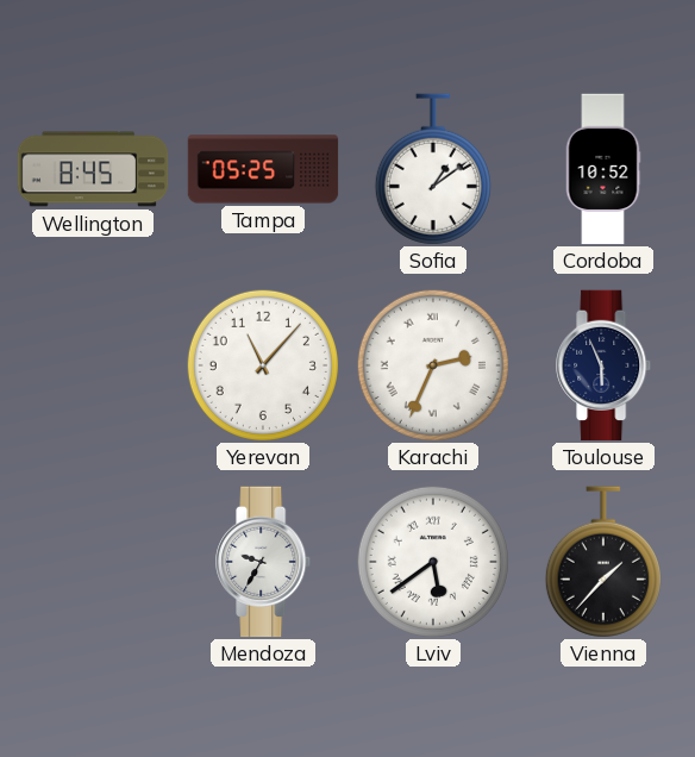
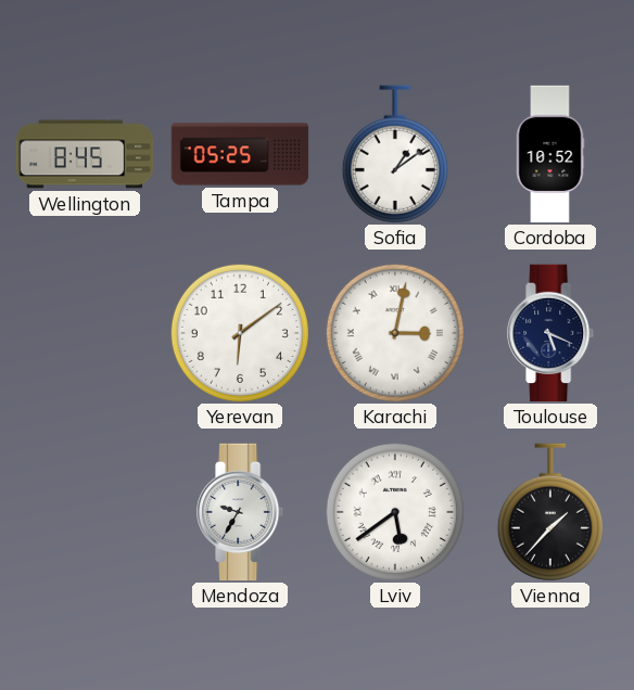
Yerevan: 11:07 -> 6:09 (240, 333)
Karachi: 2:34 -> 3:02 (395, 333)
Toulouse: 5:56 -> 5:19 (551, 333)
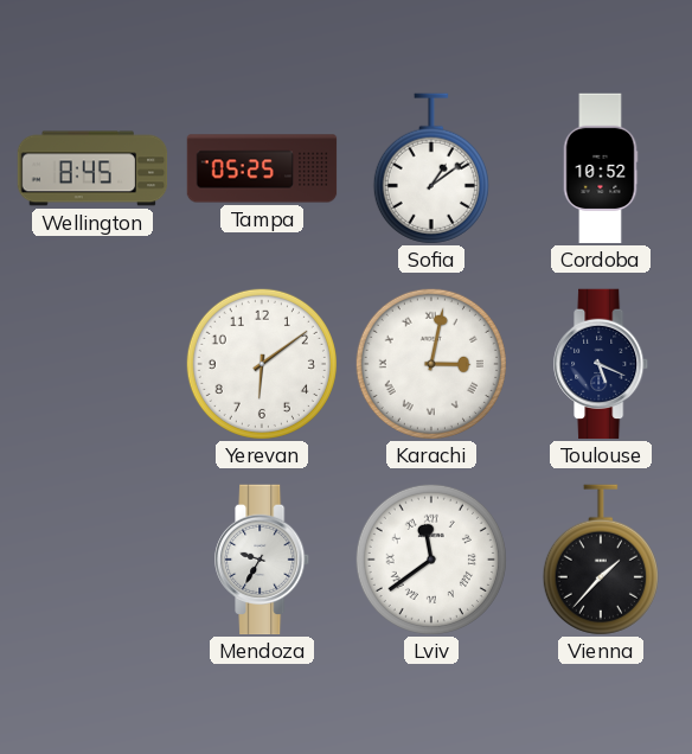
Lviv: 5:39 -> 11:39 (431, 560)
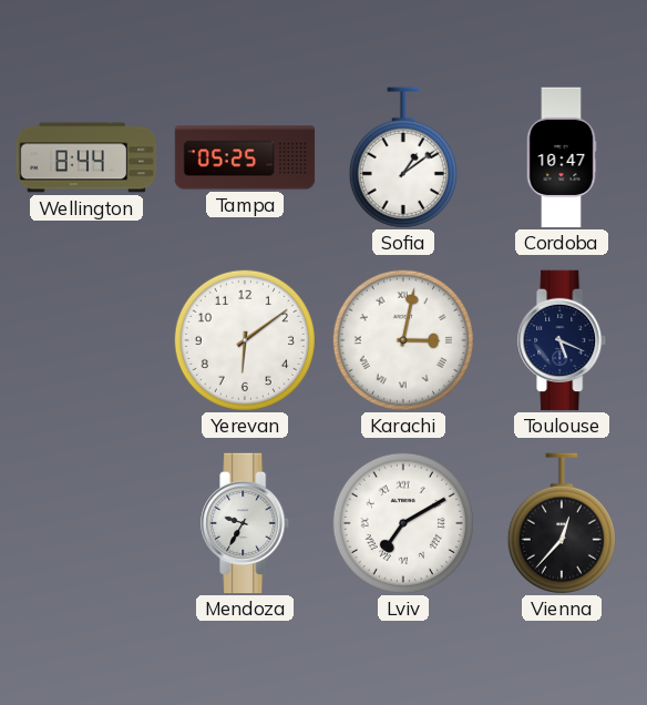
Wellington: 8:45 -> 8:44 (86, 157)
Cordoba: 10:52 -> 10:47 (562, 157)
Lviv: 11:39 -> 7:10 (403, 523)
Vienna: 1:37 -> 12:37 (562, 523)
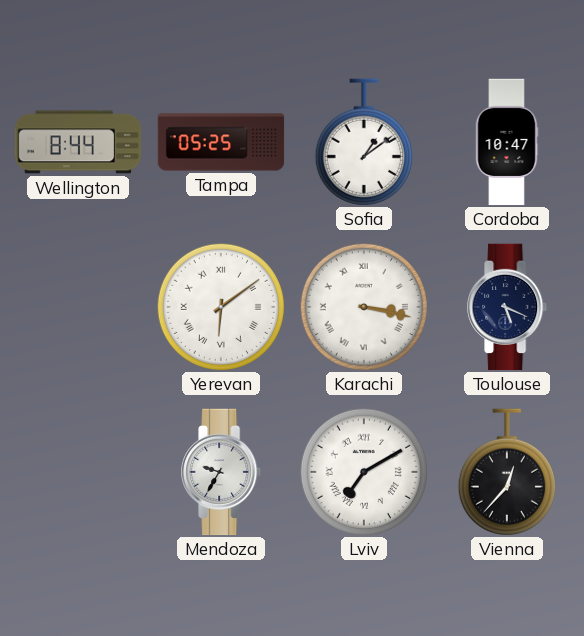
Yerevan numerals: Arabic -> Roman (221, 307)
Karachi: 3:02 -> 3:17 (364, 307)
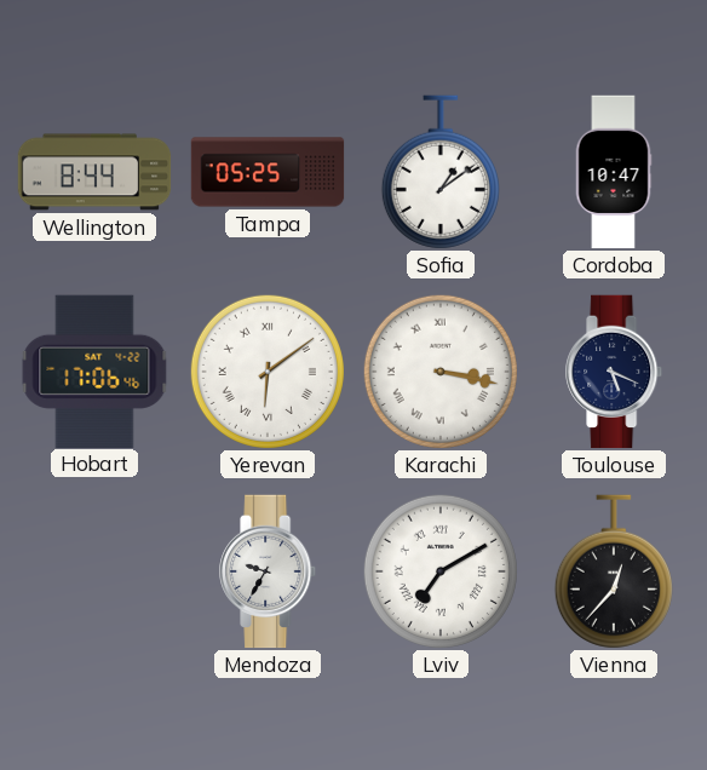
Hobart: none -> 17:06 (94, 370)
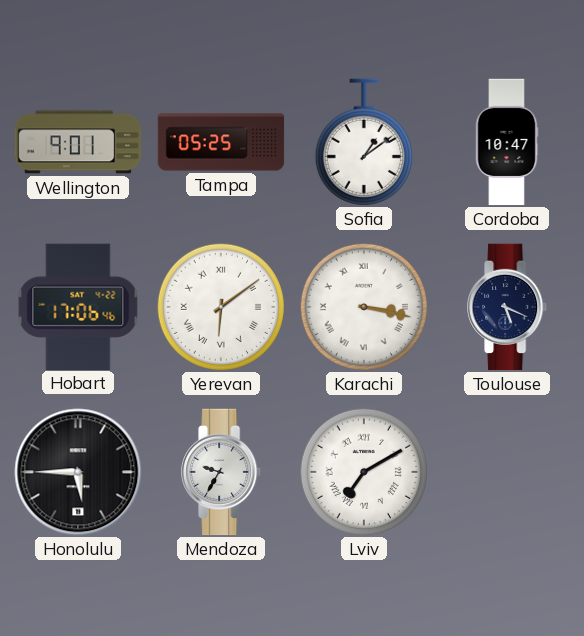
Wellington: 8:44 -> 9:01 (78, 142)
Honolulu: none -> 5:45 (78, 472)
Vienna: 12:37 -> none (614, 571)
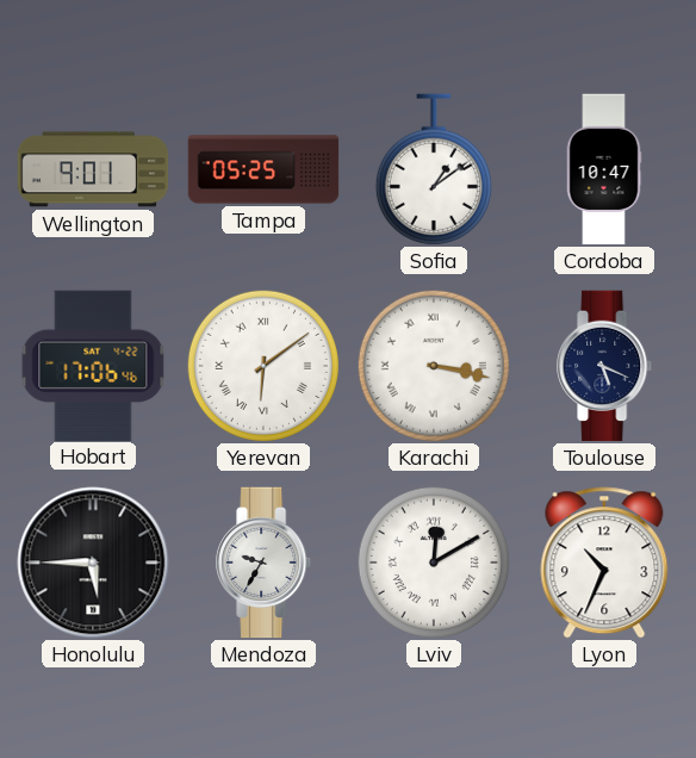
Lviv: 7:10 -> 12:10 (434, 563)
Lyon: none -> 10:34 (604, 563)
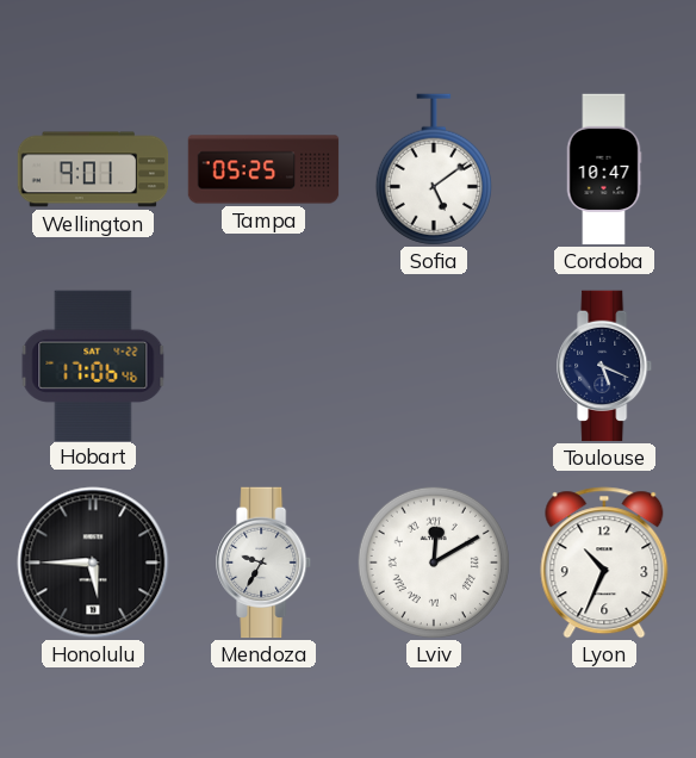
Sofia: 1:09 -> 5:09 (434, 169)
Yerevan: 6:09 -> none (263, 366)
Karachi: 3:17 -> none (434, 366)
